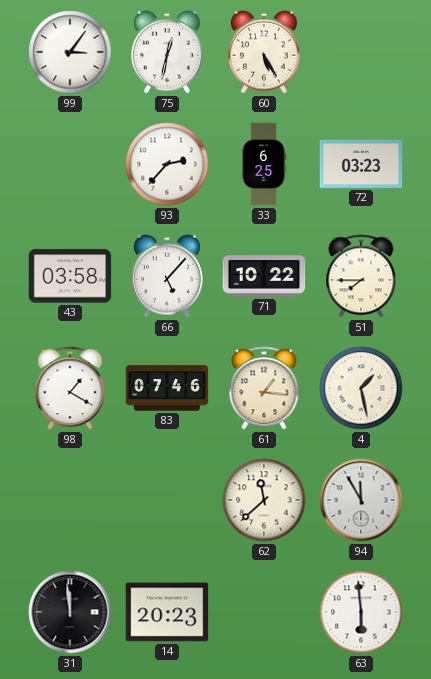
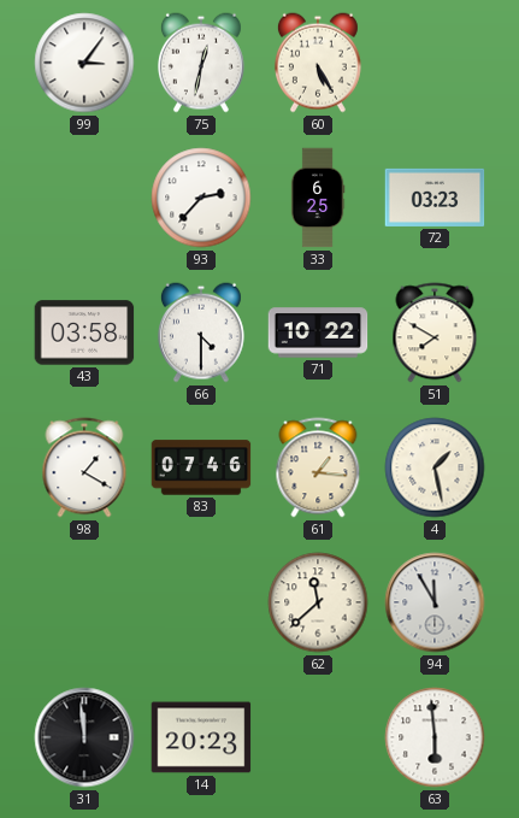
66: 5:07 -> 4:30 (201, 333)
51: 7:45 -> 7:50 (435, 333)
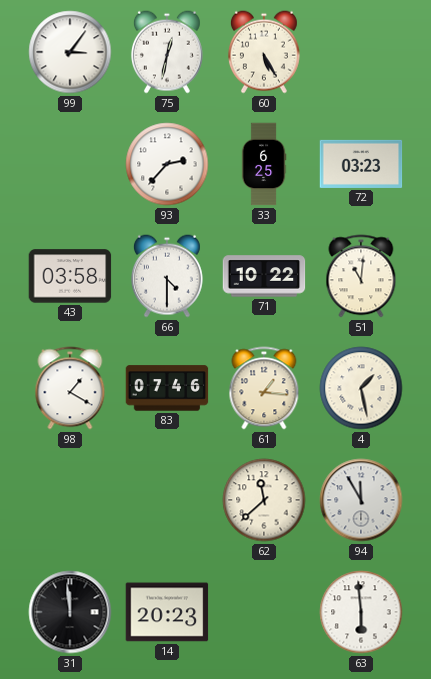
51: 7:50 -> 11:01 (361, 276)
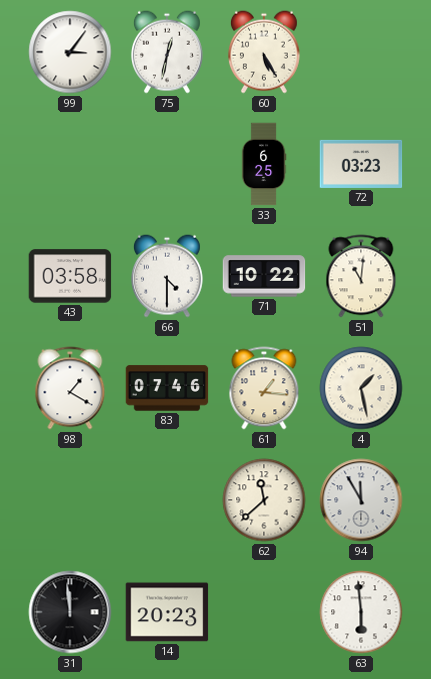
93: 2:37 -> none (167, 164)
